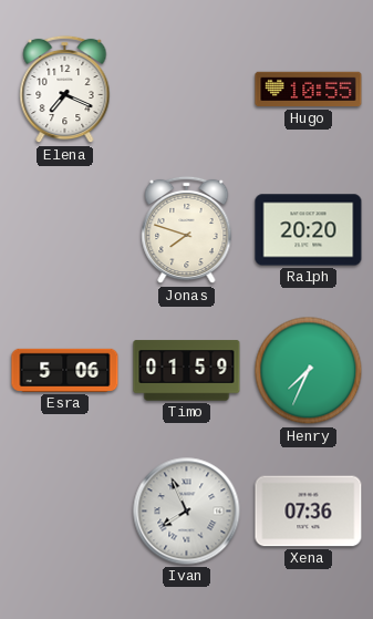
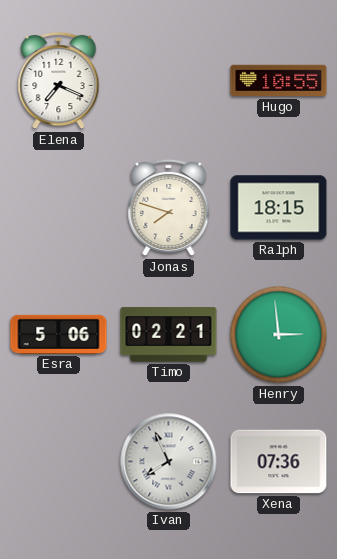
Ralph: 20:20 -> 18:15 (279, 208)
Timo: 01:59 -> 02:21 (169, 335)
Henry: 7:34 -> 2:59 (279, 335)
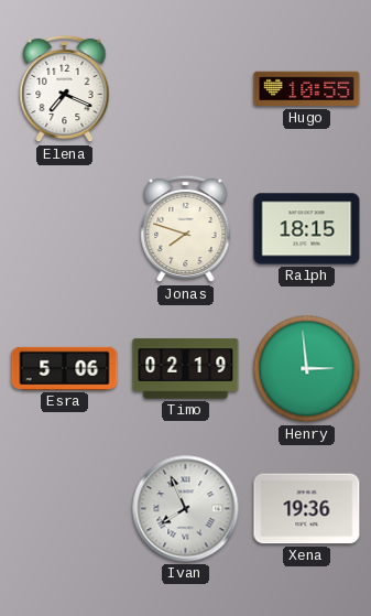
Timo: 02:21 -> 02:19 (186, 369)
Xena: 07:36 -> 19:36 (307, 509)
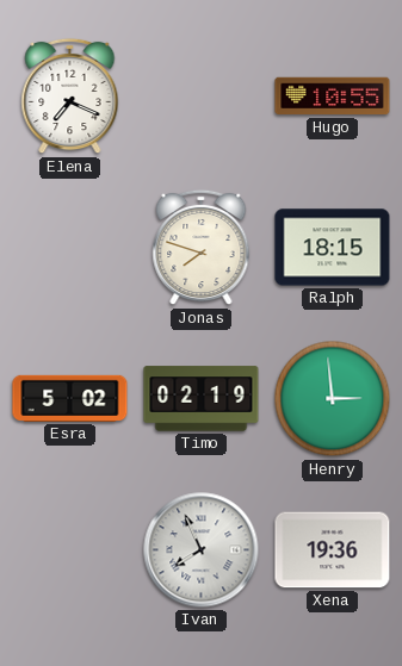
Esra: 5:06 -> 5:02 (70, 398)
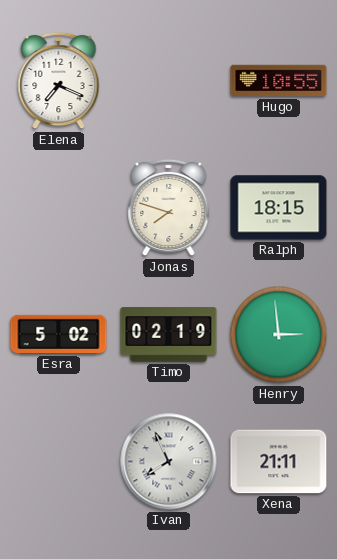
Xena: 19:36 -> 21:11 (279, 462)
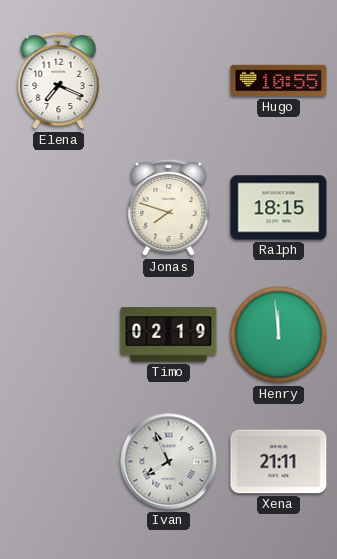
Esra: 5:02 -> none (59, 334)
Henry: 2:59 -> 11:59 (279, 335)
